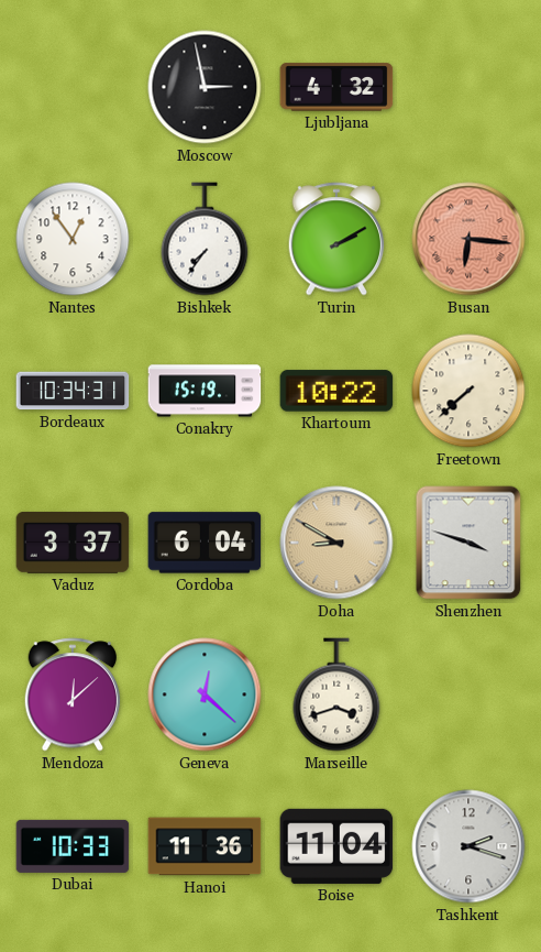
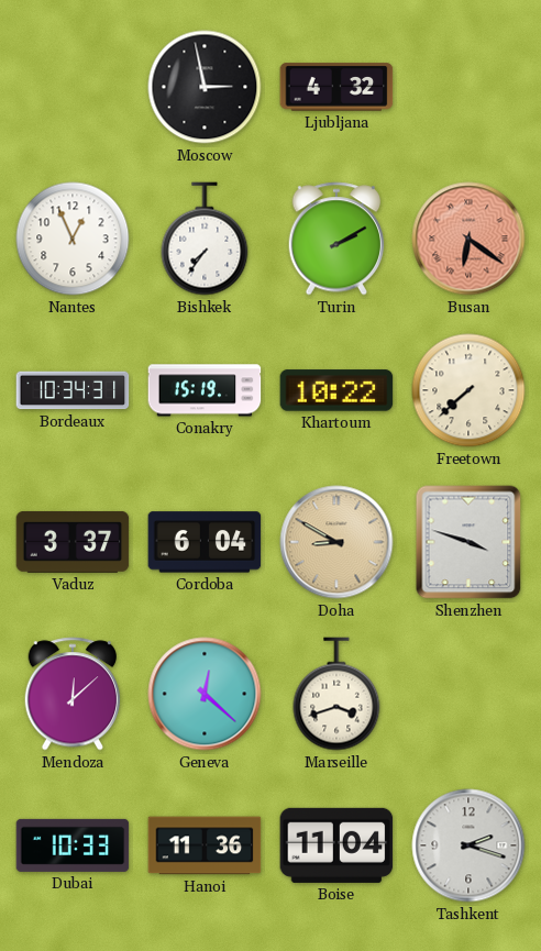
Nantes: 12:54 -> 12:56 (73, 239)
Busan: 6:16 -> 6:21 (468, 239)
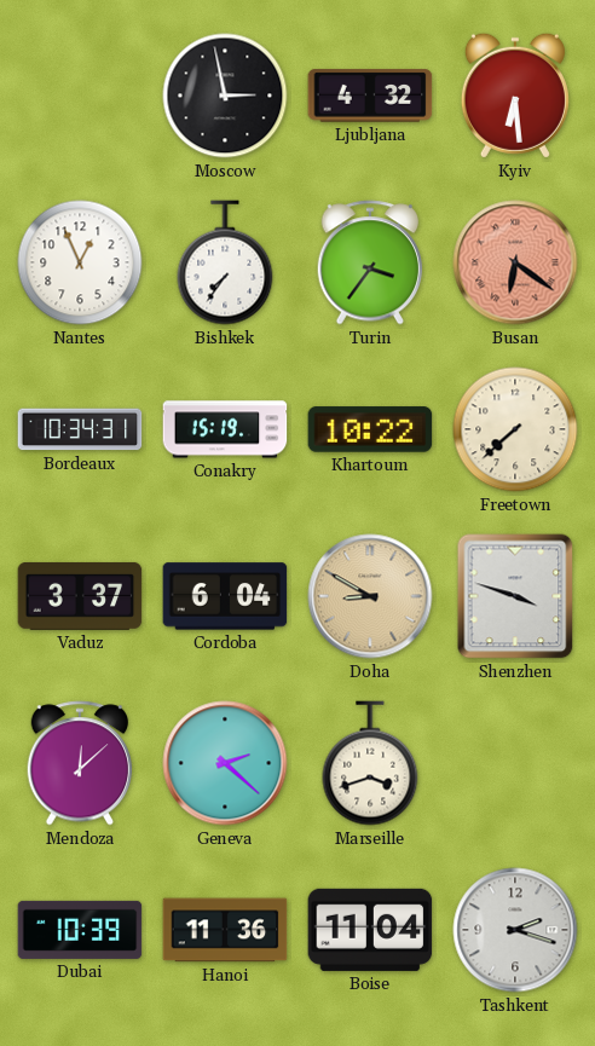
Kyiv: none -> 6:29 (515, 96)
Turin: 2:10 -> 3:36 (370, 262)
Geneva: 12:22 -> 2:22 (225, 763)
Dubai: 10:33 -> 10:39 (80, 930)
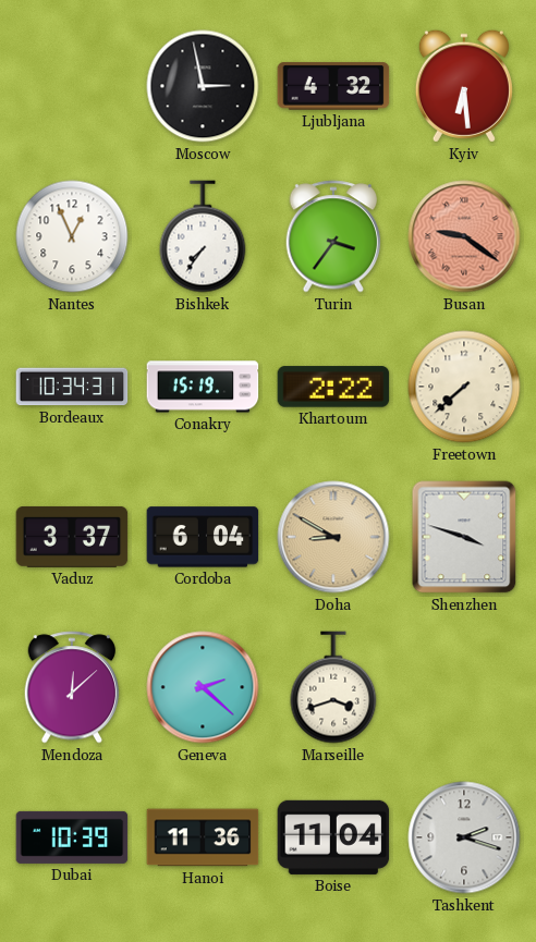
Busan: 6:21 -> 9:21 (464, 236)
Khartoum: 10:22 -> 2:22 (333, 387)
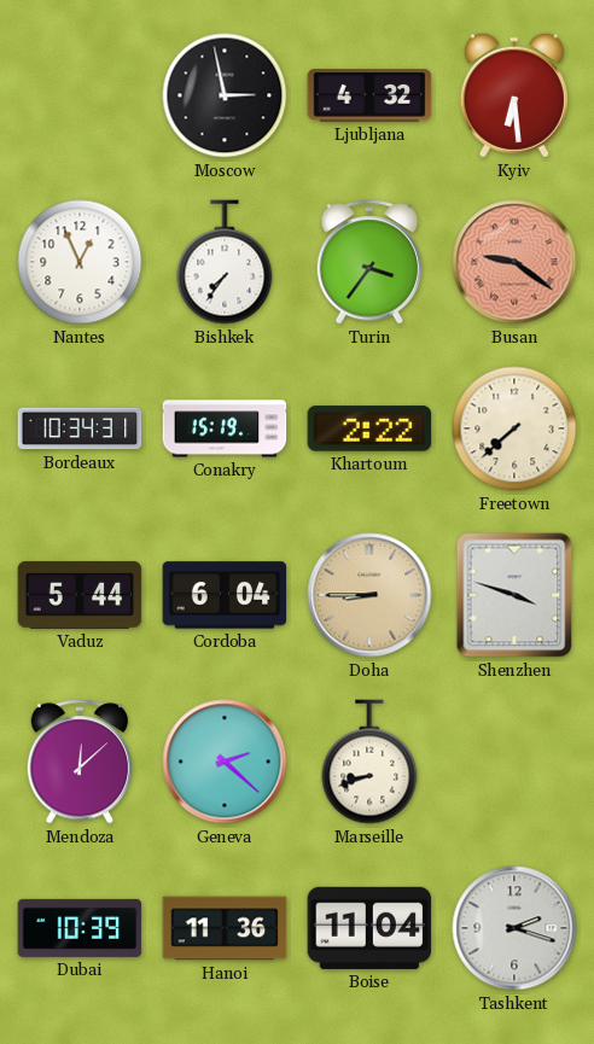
Vaduz: 3:37 -> 5:44 (80, 595)
Doha: 8:50 -> 8:45 (369, 595)
Marseille: 3:42 -> 8:42 (369, 762)
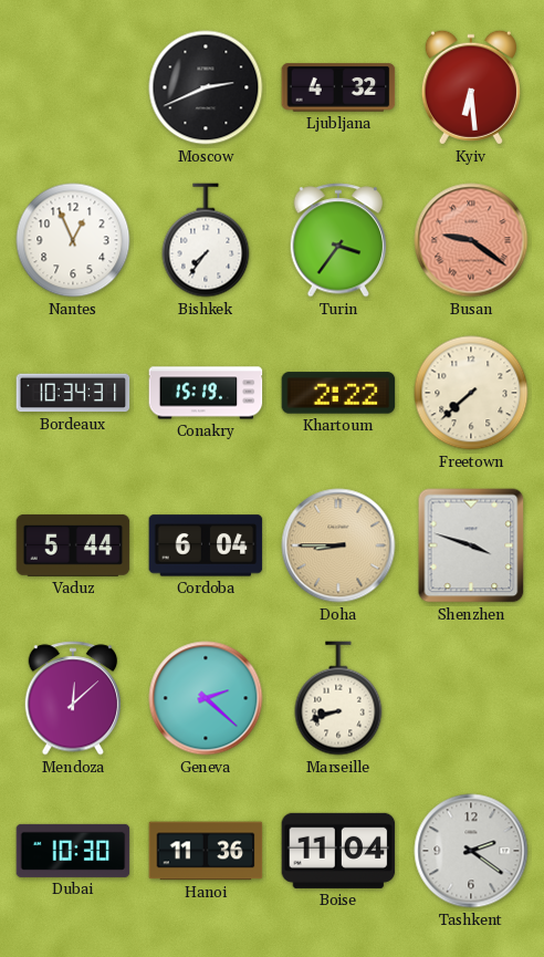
Moscow: 2:58 -> 2:41 (206, 87)
Dubai: 10:39 -> 10:30 (73, 851)
Tashkent: 2:18 -> 2:21 (471, 851)
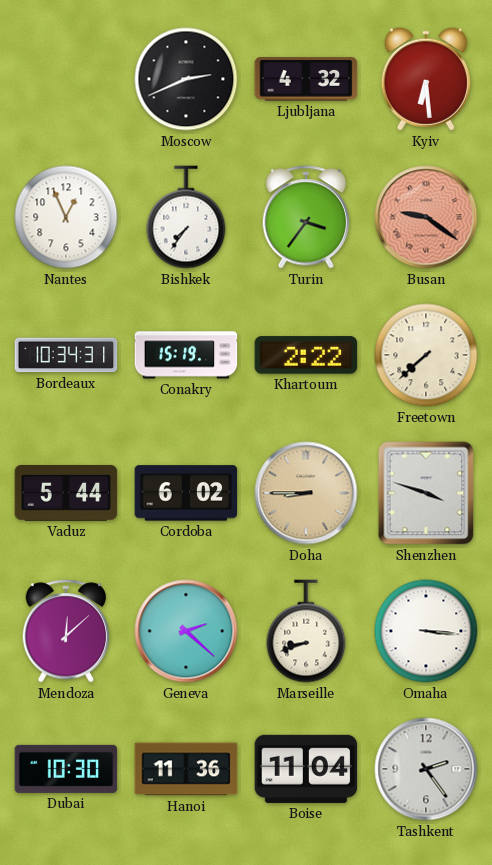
Cordoba: 6:04 -> 6:02 (186, 493)
Omaha: none -> 3:16 (426, 631)
Tashkent: 2:21 -> 2:24 (426, 769)
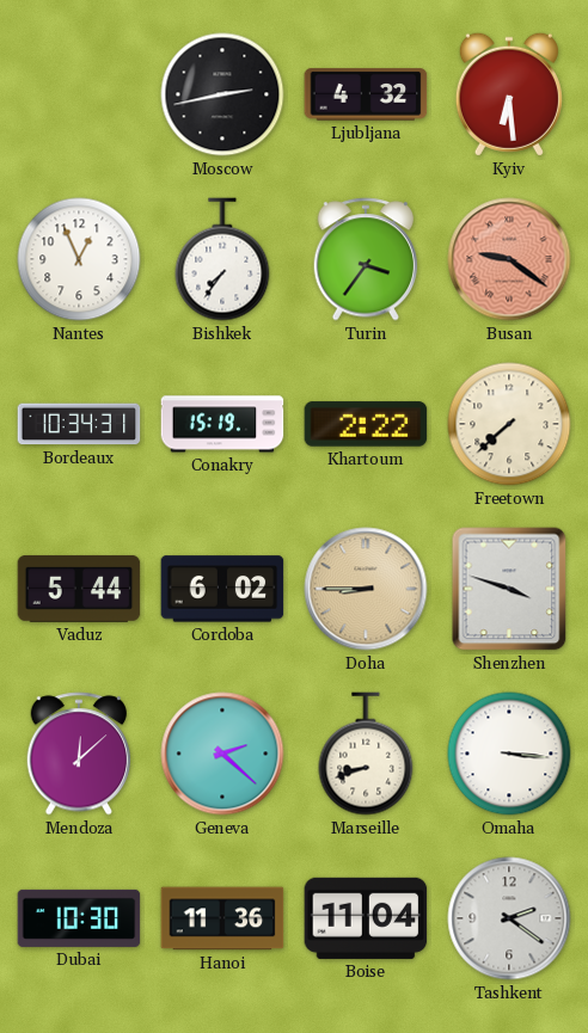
Moscow: 2:41 -> 2:43 (222, 94)
Tashkent: 2:24 -> 2:21 (509, 918)
